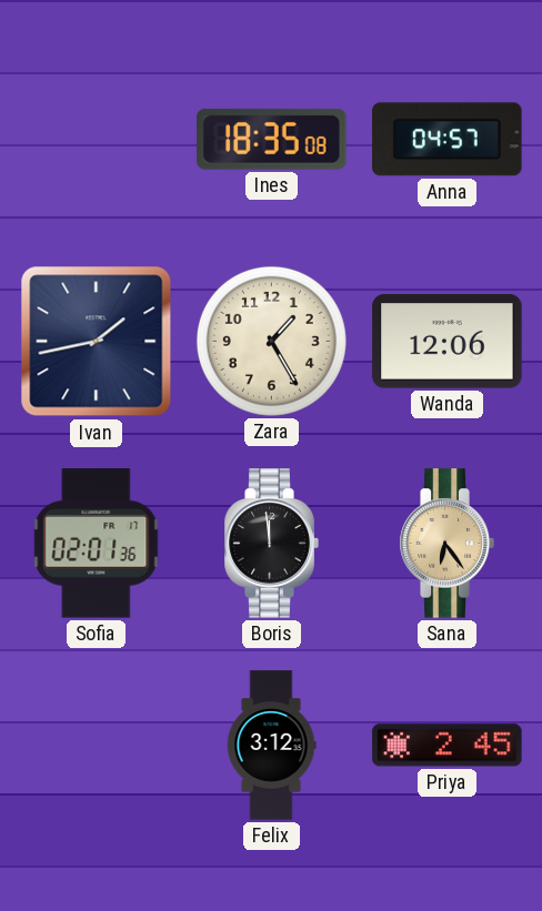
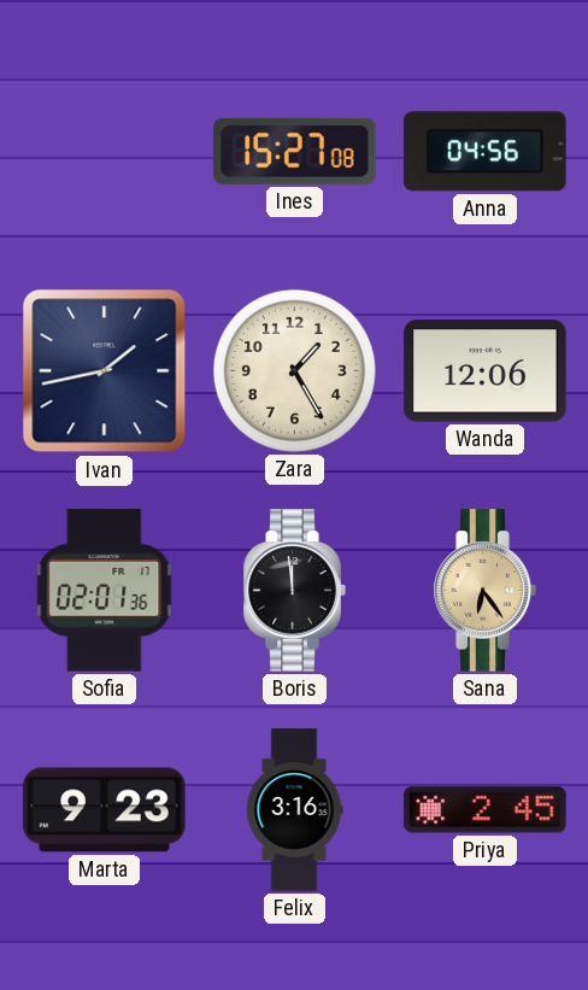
Ines: 18:35 -> 15:27 (295, 151)
Anna: 04:57 -> 04:56 (486, 152)
Marta: none -> 9:23 (105, 810)
Felix: 3:12 -> 3:16 (294, 810)
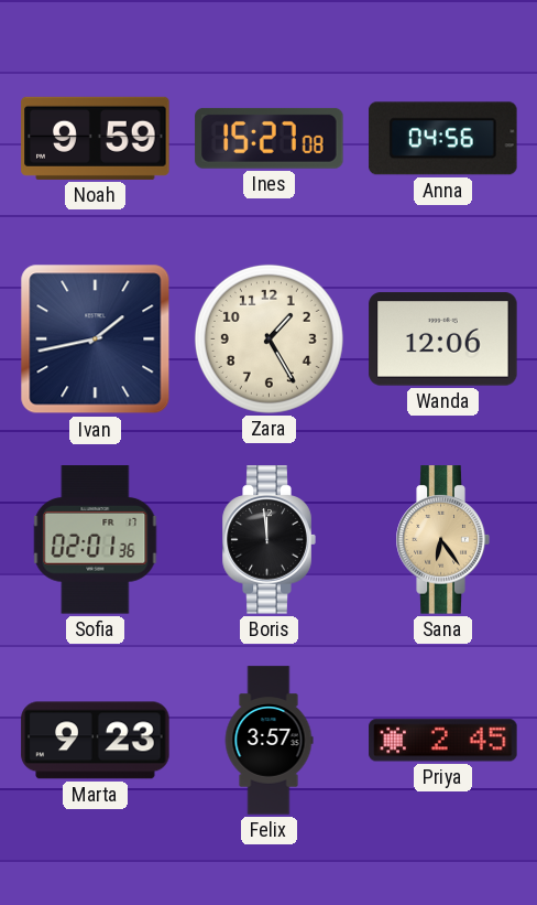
Noah: none -> 9:59 (96, 138)
Felix: 3:16 -> 3:57 (268, 741)
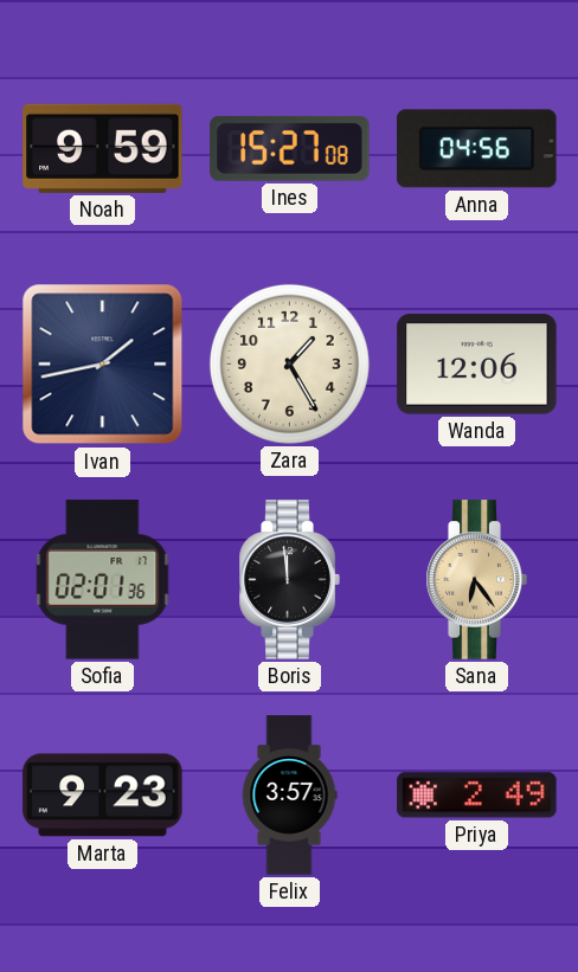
Priya: 2:45 -> 2:49 (477, 796)
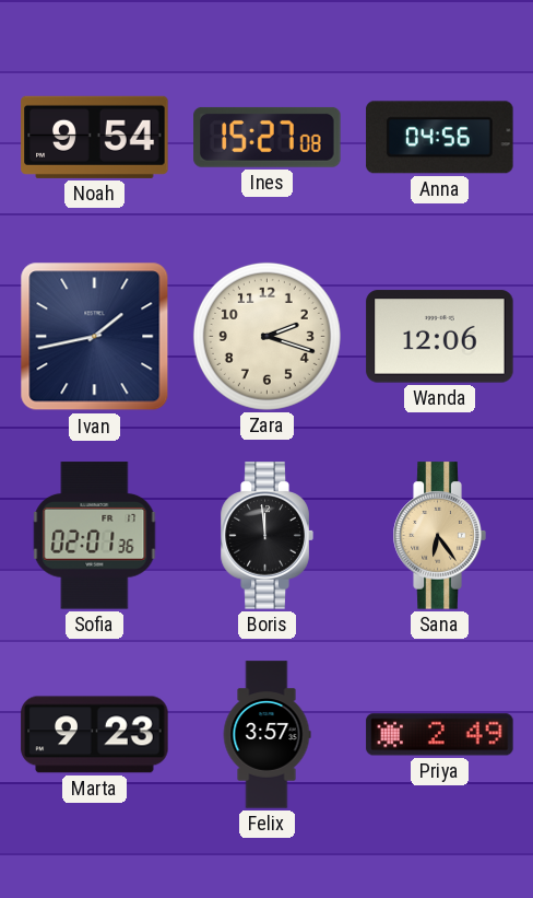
Noah: 9:59 -> 9:54 (95, 137)
Zara: 1:25 -> 2:18 (266, 336)
